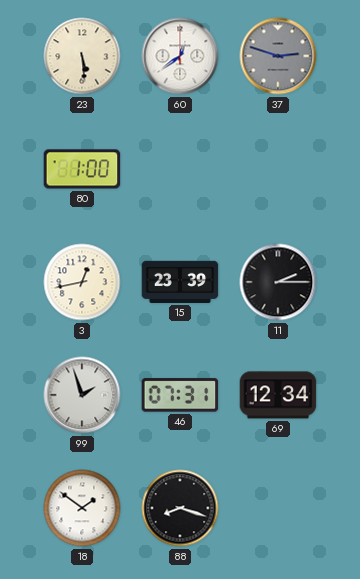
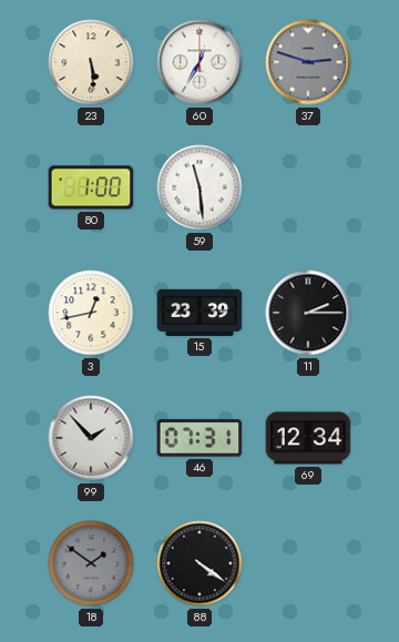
60: 12:39 -> 12:35 (199, 62)
59: none -> 11:29 (199, 187)
99: 1:57 -> 1:53 (91, 438)
18 dial: white -> grey (91, 563)
88: 8:18 -> 4:21 (199, 563)
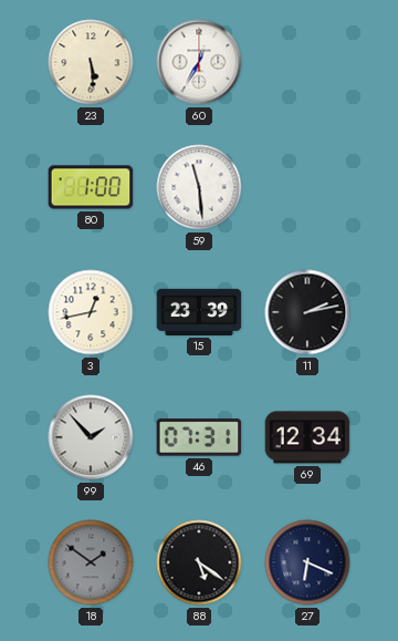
37: 2:48 -> none (308, 62)
11: 2:15 -> 2:13 (307, 312)
88: 4:21 -> 5:21 (199, 562)
27: none -> 6:19 (307, 562)
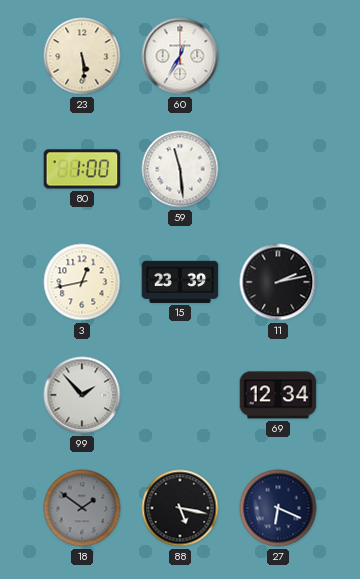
46: 07:31 -> none (199, 437)
88: 5:21 -> 5:17 (180, 508)
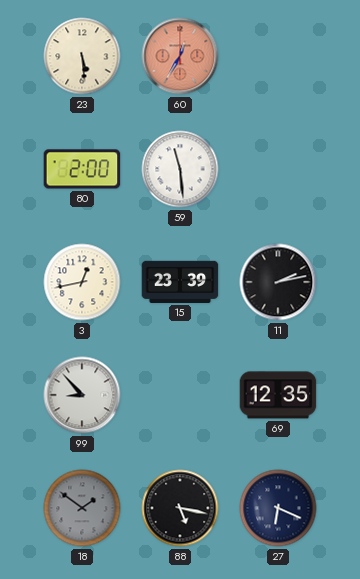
60 dial: white -> salmon (180, 56)
80: 1:00 -> 2:00 (82, 169)
99: 1:53 -> 8:53 (82, 395)
69: 12:34 -> 12:35 (278, 395)
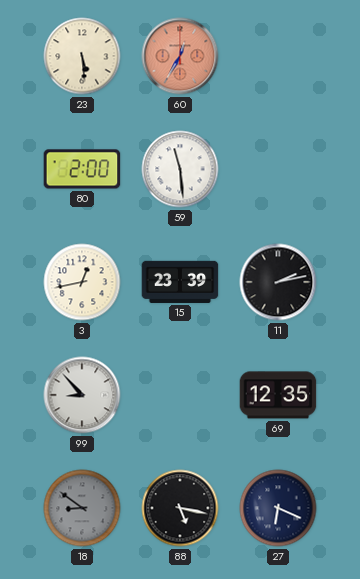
18: 1:51 -> 8:51 (82, 508)
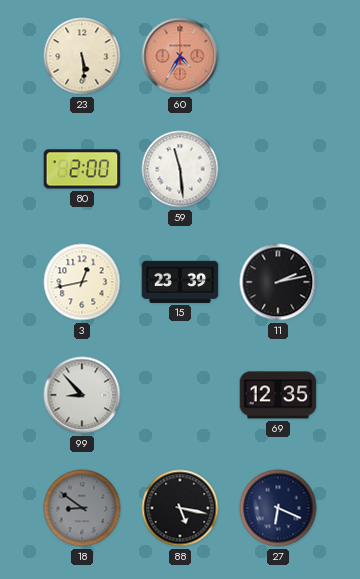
60: 12:35 -> 4:35 (180, 56)
